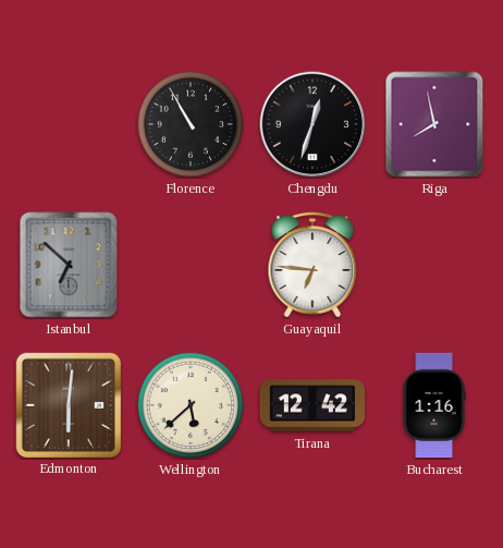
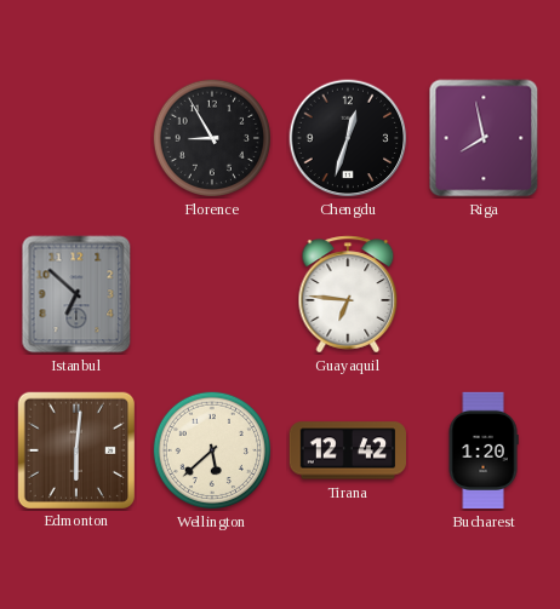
Florence: 10:55 -> 8:55 (211, 137)
Bucharest: 1:16 -> 1:20 (484, 450)
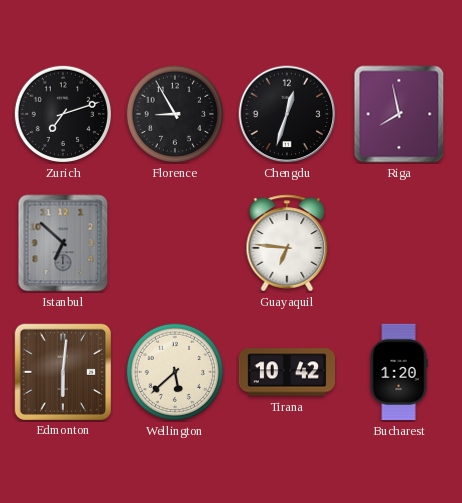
Zurich: none -> 7:12 (62, 113)
Tirana: 12:42 -> 10:42 (286, 372)
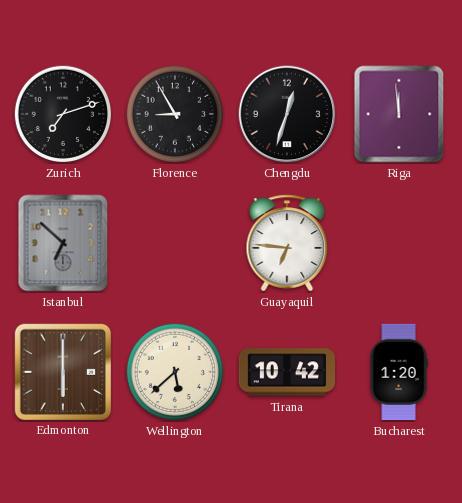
Riga: 7:58 -> 11:59 (399, 114)
Edmonton: 6:01 -> 6:00 (62, 371)
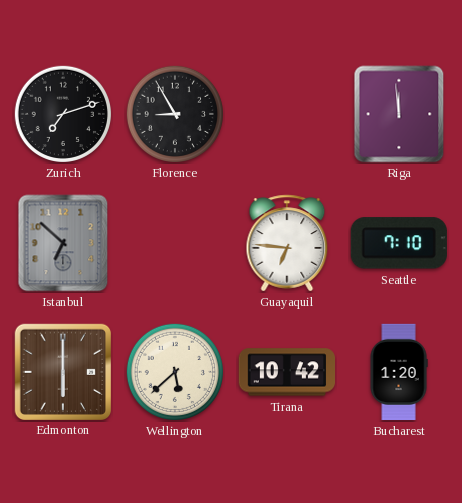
Chengdu: 12:33 -> none (287, 114)
Seattle: none -> 7:10 (399, 243)
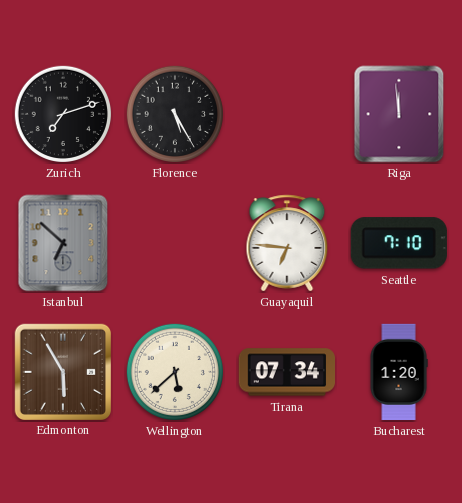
Florence: 8:55 -> 5:25 (174, 113)
Edmonton: 6:00 -> 5:55 (62, 371)
Tirana: 10:42 -> 07:34 (286, 372)
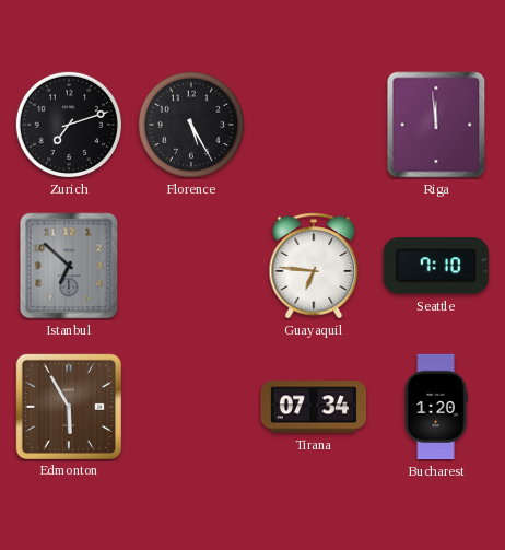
Wellington: 5:38 -> none (174, 371)
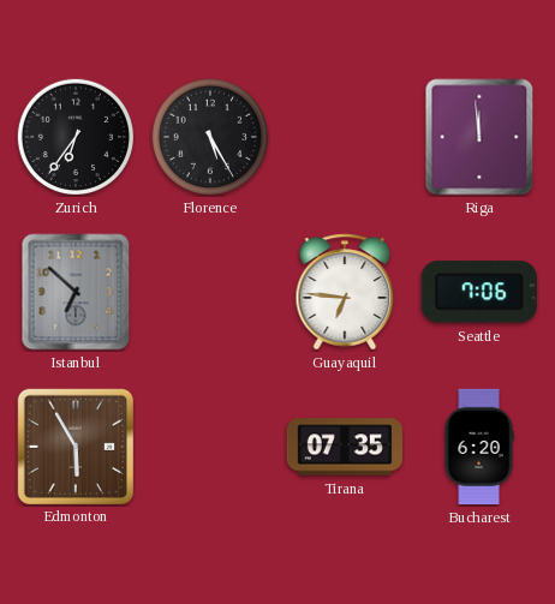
Zurich: 7:12 -> 6:36 (74, 136)
Seattle: 7:10 -> 7:06 (479, 292)
Tirana: 07:34 -> 07:35 (344, 447)
Bucharest: 1:20 -> 6:20 (479, 447)
